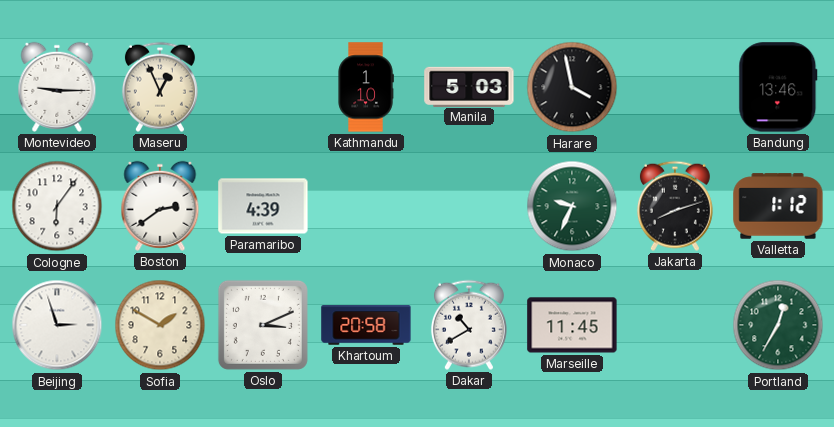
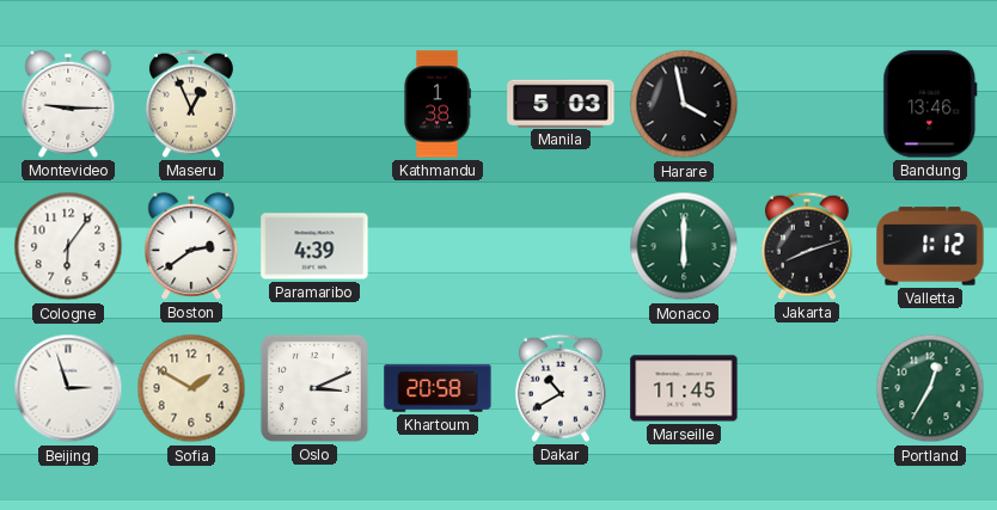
Kathmandu: 1:10 -> 1:38 (438, 104)
Monaco: 9:34 -> 6:00 (684, 246)
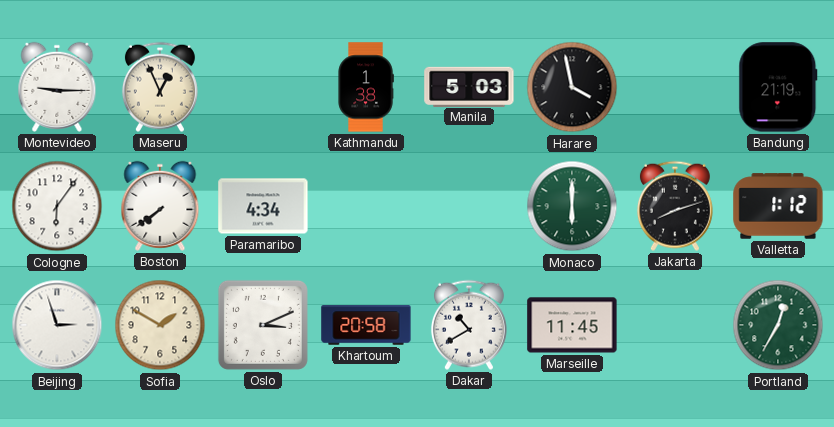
Bandung: 13:46 -> 21:19 (778, 87)
Boston: 2:39 -> 7:39 (160, 206)
Paramaribo: 4:39 -> 4:34 (263, 206)
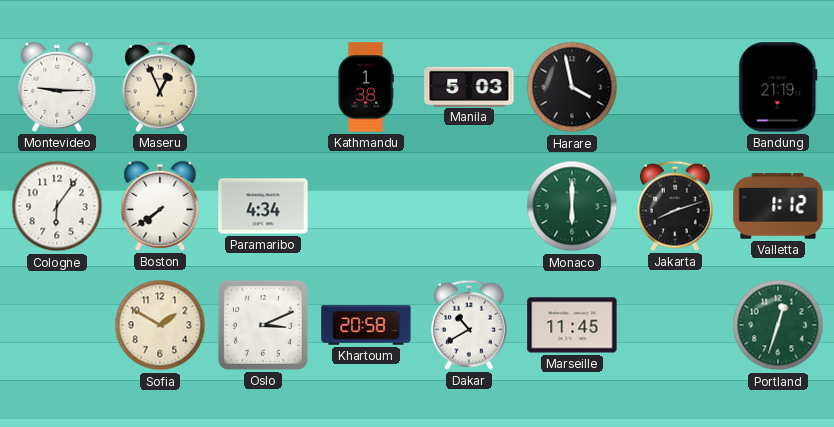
Beijing: 2:57 -> none (57, 325)
Portland: 12:35 -> 12:33 (778, 325)
